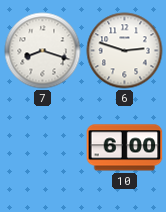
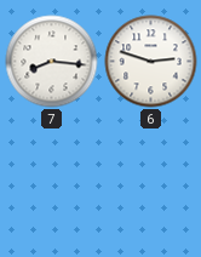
7: 8:18 -> 8:16 (52, 62)
10: 6:00 -> none (125, 148)
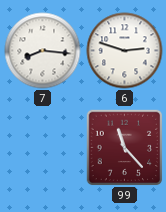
99: none -> 11:23 (124, 147)
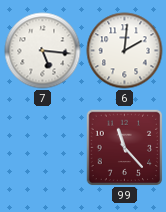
7: 8:16 -> 5:16 (43, 51)
6: 2:48 -> 2:01 (125, 51)
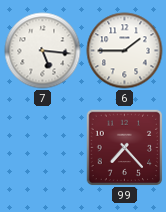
6: 2:01 -> 1:45 (125, 51)
99: 11:23 -> 7:23 (124, 147)
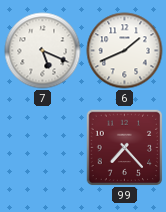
7: 5:16 -> 5:19 (43, 51)
6: 1:45 -> 1:41 (125, 51)
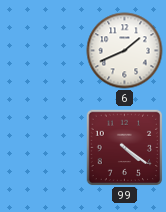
7: 5:19 -> none (43, 51)
99: 7:23 -> 4:21 (124, 147)
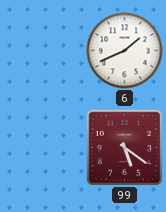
99: 4:21 -> 5:21 (124, 147)
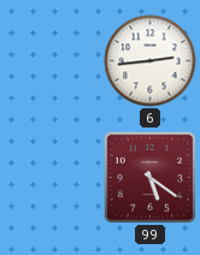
6: 1:41 -> 2:44 (151, 61)
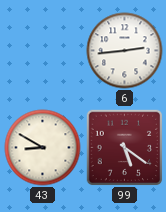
43: none -> 8:50 (43, 148)
